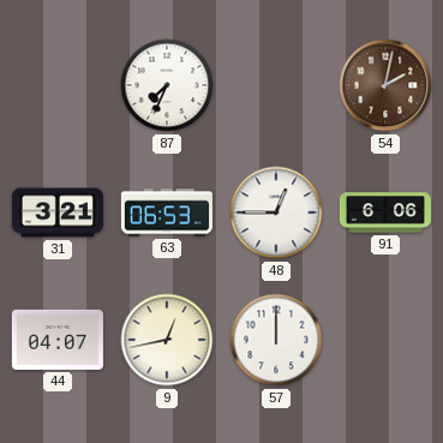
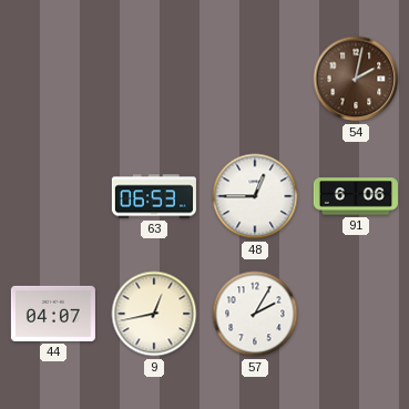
87: 7:34 -> none (167, 85)
31: 3:21 -> none (58, 212)
57: 12:00 -> 2:05 (255, 314)
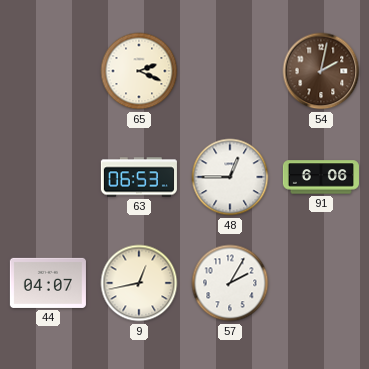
65: none -> 2:19 (139, 71)
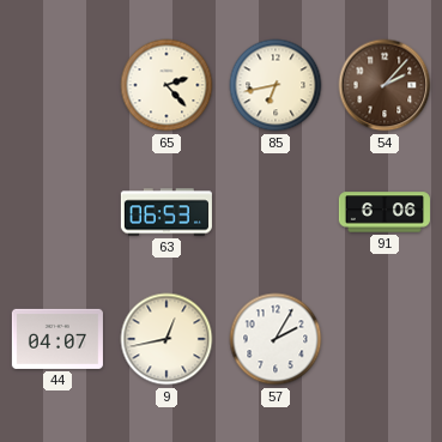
65: 2:19 -> 2:23 (166, 85)
85: none -> 6:43 (276, 85)
54: 2:02 -> 2:07 (385, 85)
48: 12:45 -> none (230, 177)
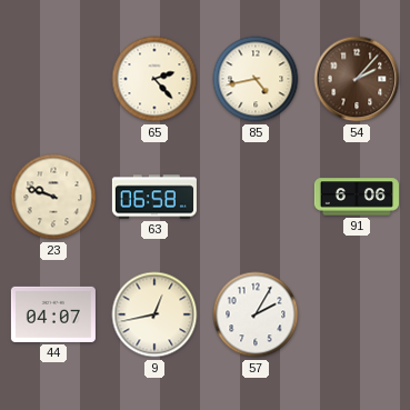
85: 6:43 -> 4:43 (256, 79)
23: none -> 9:48 (53, 197)
63: 06:53 -> 06:58 (154, 197)
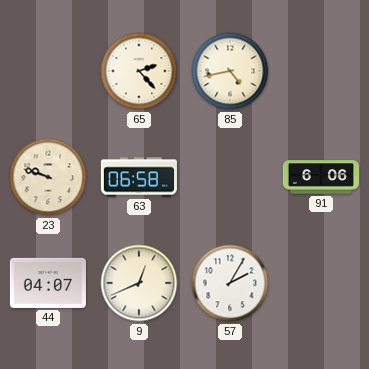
54: 2:07 -> none (357, 79)
9: 12:43 -> 12:41 (139, 283)
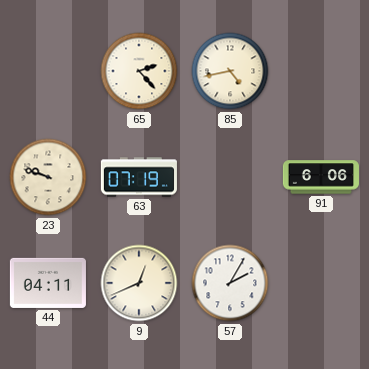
63: 06:58 -> 07:19 (139, 177)
44: 04:07 -> 04:11 (48, 283)
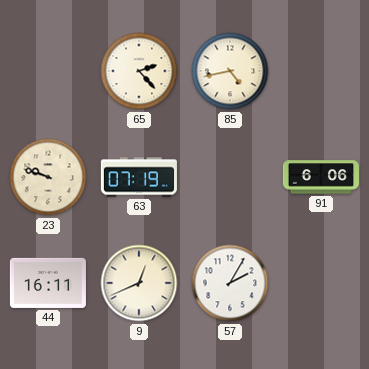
44: 04:11 -> 16:11 (48, 283)
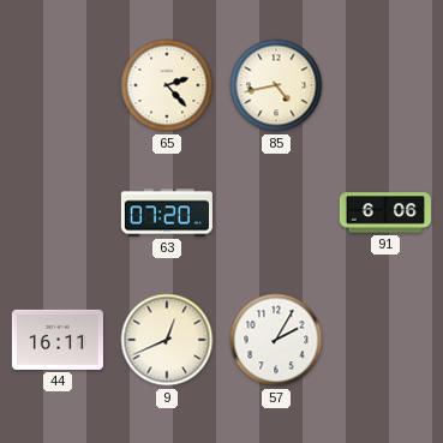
23: 9:48 -> none (48, 177)
63: 07:19 -> 07:20 (167, 212)
